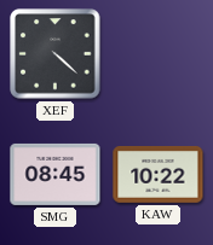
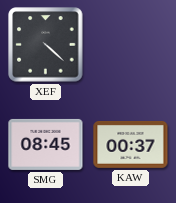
KAW: 10:22 -> 00:37 (131, 145)
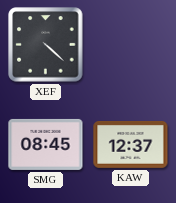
KAW: 00:37 -> 12:37 (131, 145)
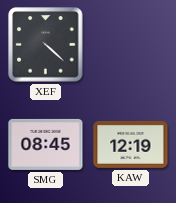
KAW: 12:37 -> 12:19 (131, 145)
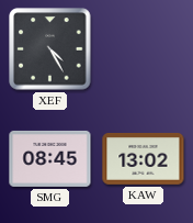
XEF: 4:22 -> 4:25 (50, 49)
KAW: 12:19 -> 13:02 (144, 159)
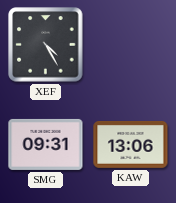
SMG: 08:45 -> 09:31 (46, 144)
KAW: 13:02 -> 13:06 (131, 145)
